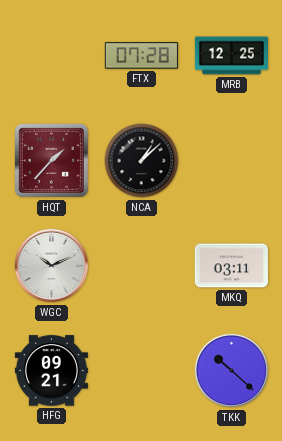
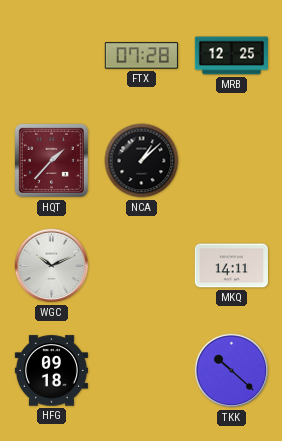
MKQ: 03:11 -> 14:11 (231, 266)
HFG: 09:21 -> 09:18 (51, 371)
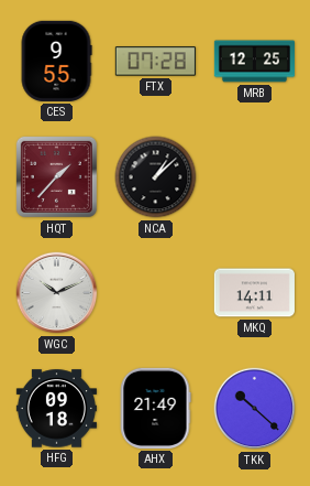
CES: none -> 9:55 (56, 61)
AHX: none -> 21:49 (155, 408)
